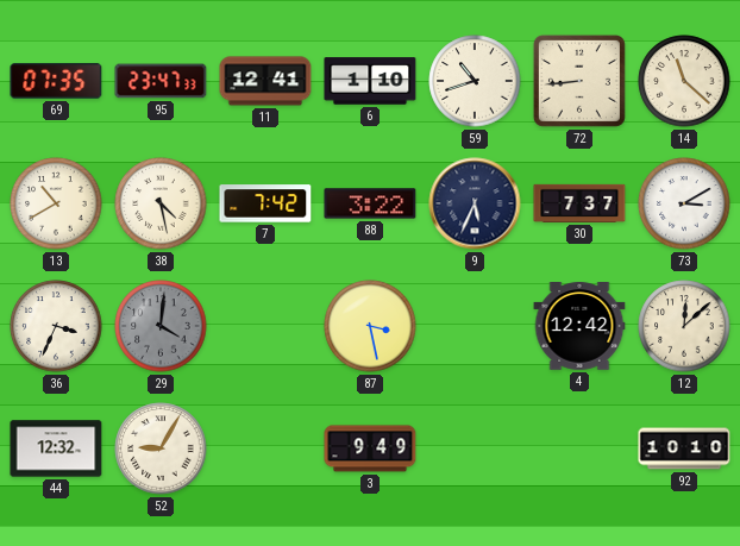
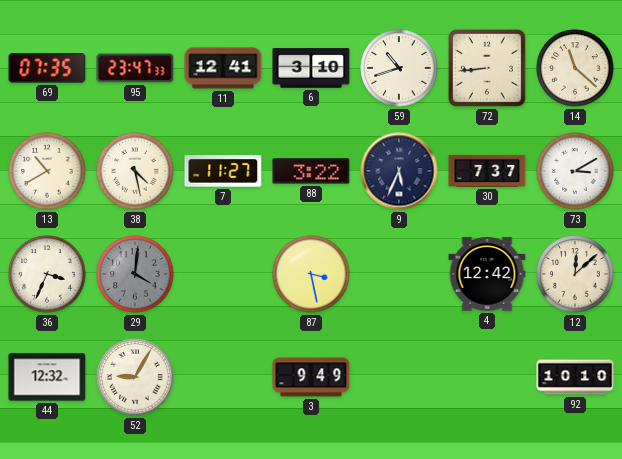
6: 1:10 -> 3:10 (311, 68)
7: 7:42 -> 11:27 (223, 171)
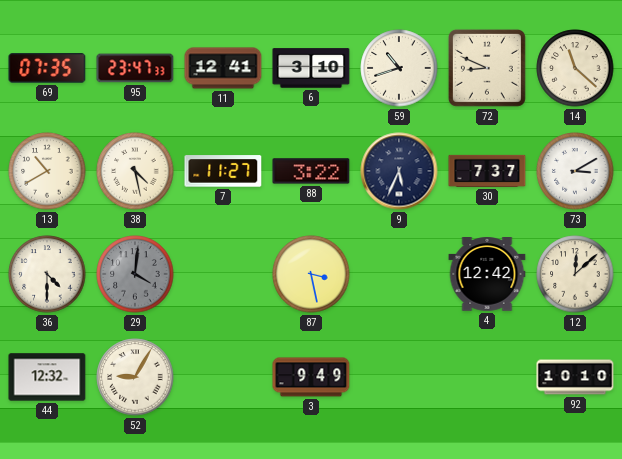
72: 8:44 -> 8:49 (487, 68)
36: 3:34 -> 4:30 (47, 274)
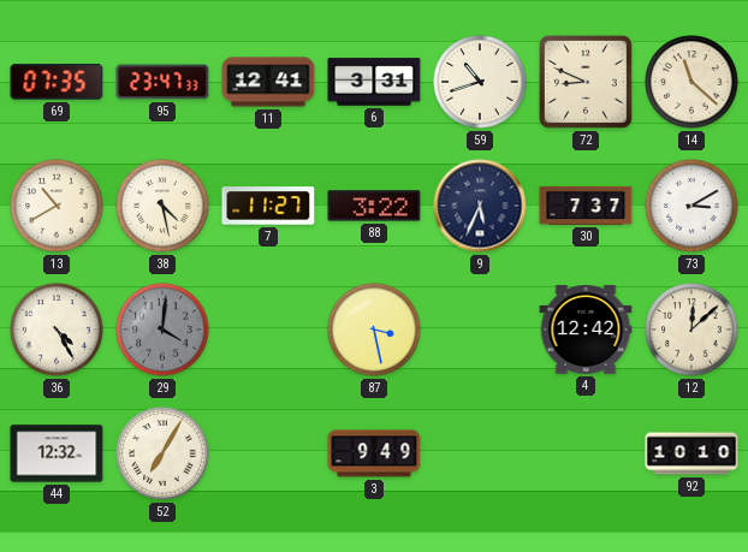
6: 3:10 -> 3:31 (374, 82)
36: 4:30 -> 4:25 (57, 330)
52: 9:05 -> 7:05 (162, 453)
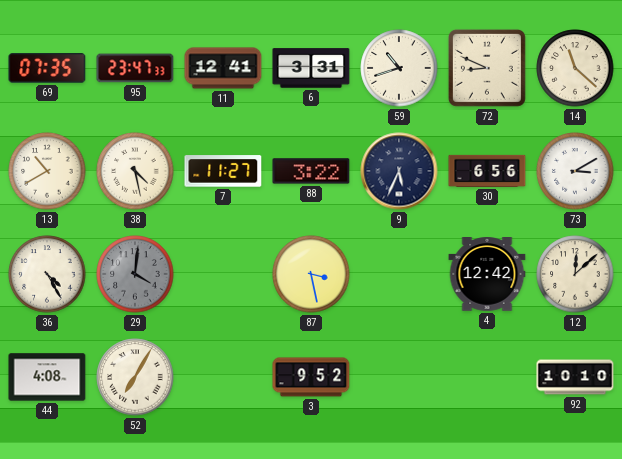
30: 7:37 -> 6:56 (487, 171)
44: 12:32 -> 4:08 (47, 377)
3: 9:49 -> 9:52 (311, 377)
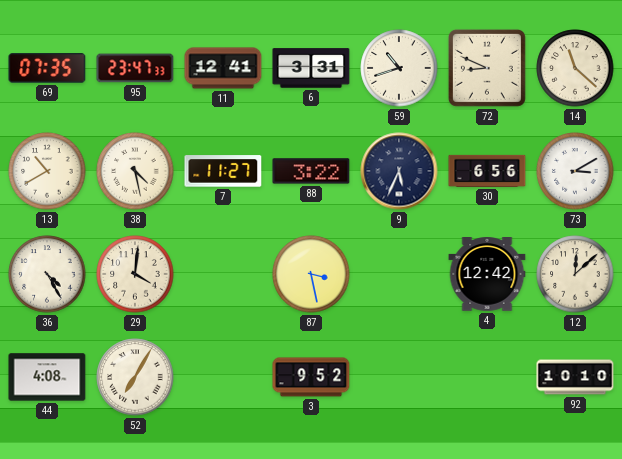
29 dial: grey -> cream (135, 274)
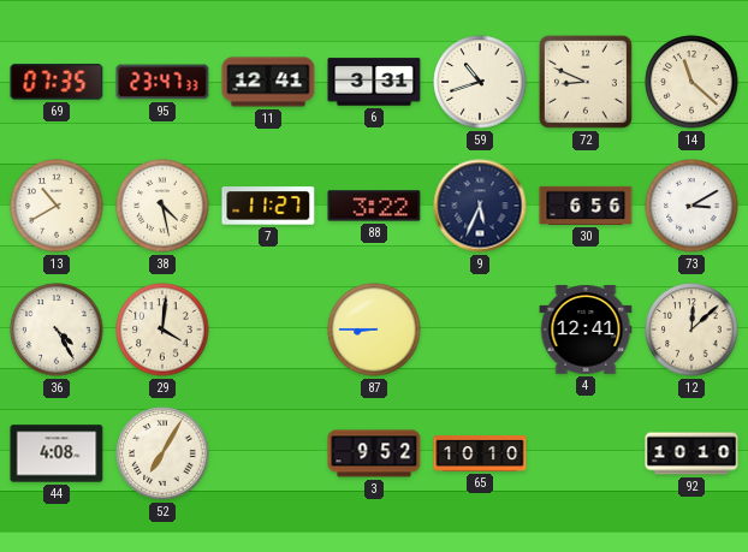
87: 3:28 -> 8:45 (374, 330)
4: 12:42 -> 12:41 (586, 330)
65: none -> 10:10 (480, 455)
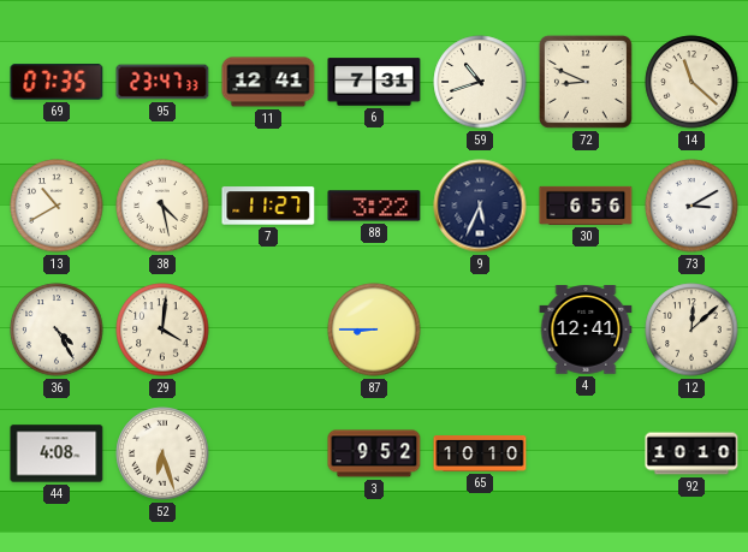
6: 3:31 -> 7:31 (374, 82)
52: 7:05 -> 6:27 (162, 453)
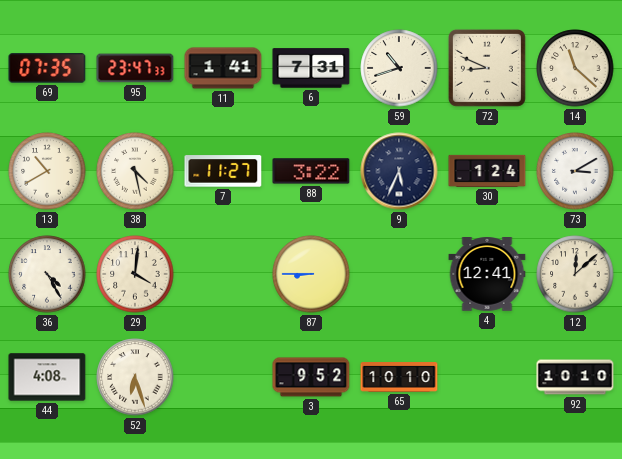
11: 12:41 -> 1:41 (223, 68)
30: 6:56 -> 1:24 (487, 171)
